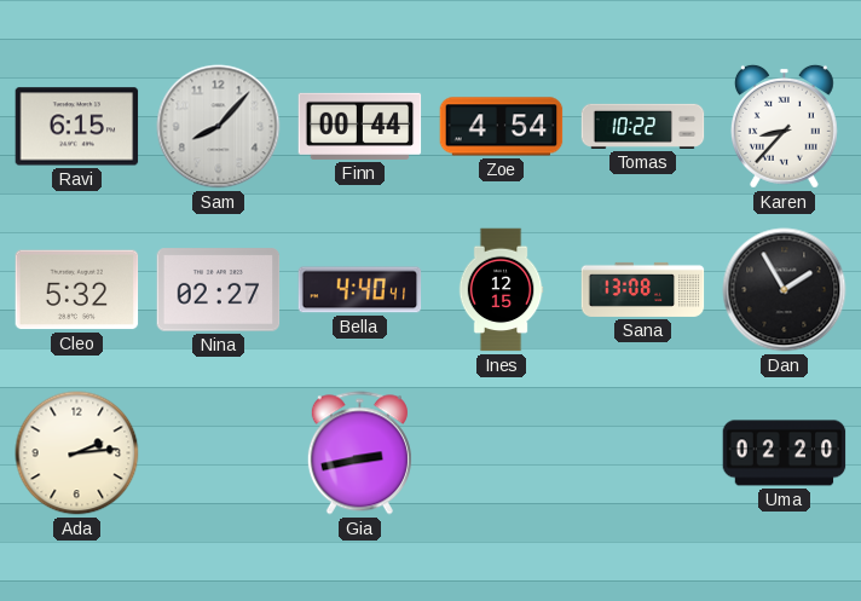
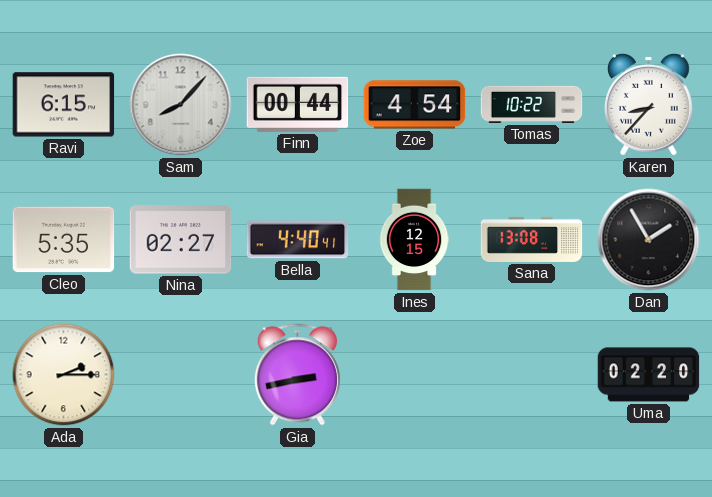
Cleo: 5:32 -> 5:35 (64, 240)
Ada: 2:14 -> 2:15 (64, 375)
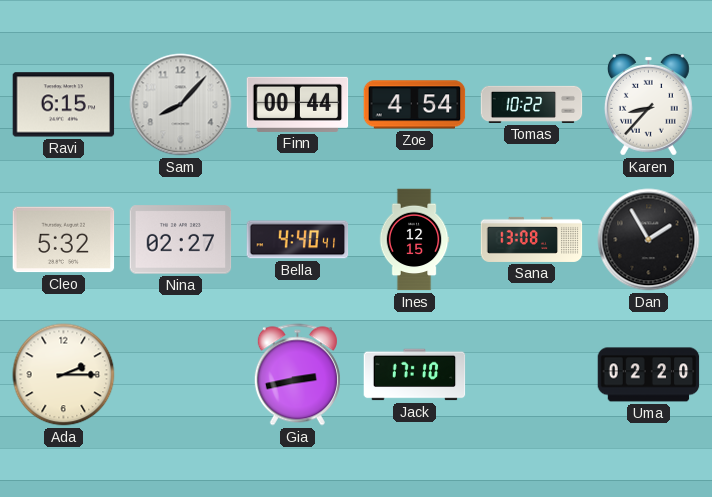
Cleo: 5:35 -> 5:32 (64, 240)
Jack: none -> 17:10 (415, 375)
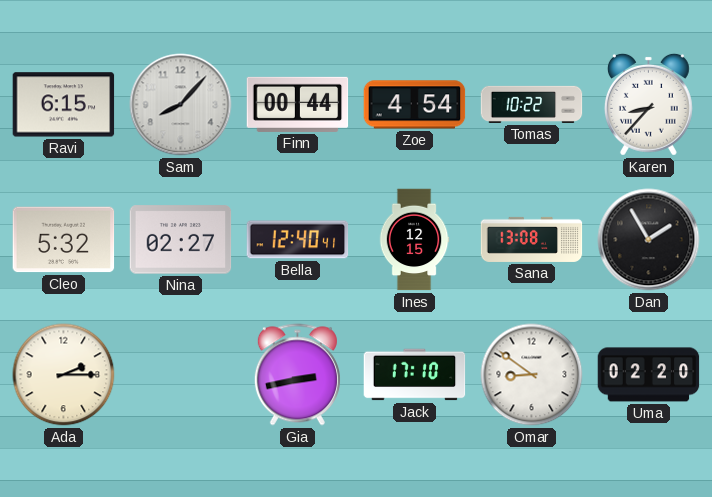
Bella: 4:40 -> 12:40 (298, 240)
Omar: none -> 8:51 (532, 375)
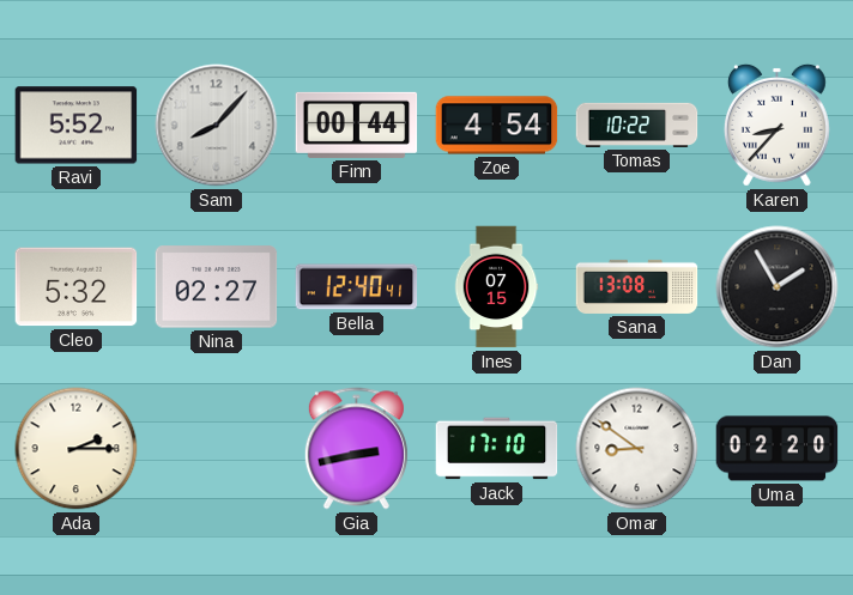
Ravi: 6:15 -> 5:52 (77, 126)
Ines: 12:15 -> 07:15 (496, 287)
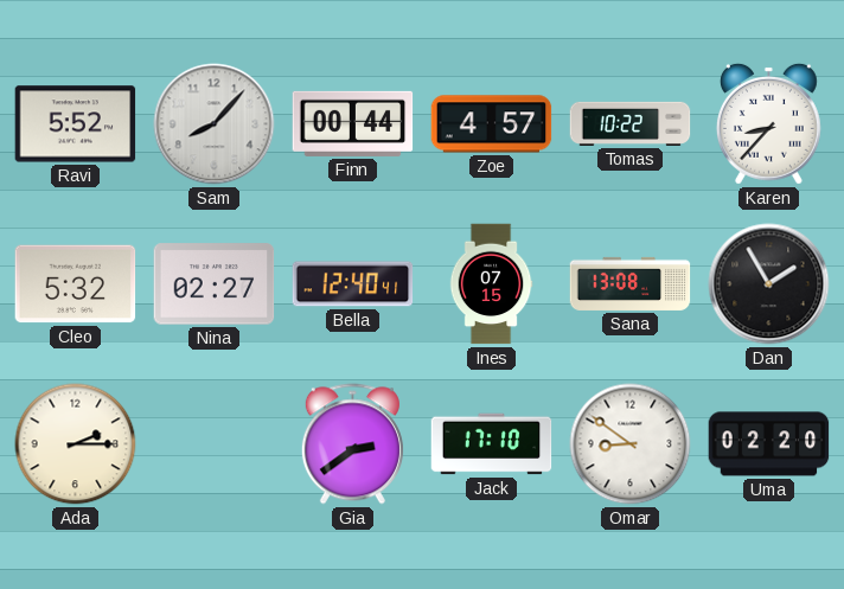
Zoe: 4:54 -> 4:57 (492, 124)
Gia: 2:43 -> 2:39 (352, 444)
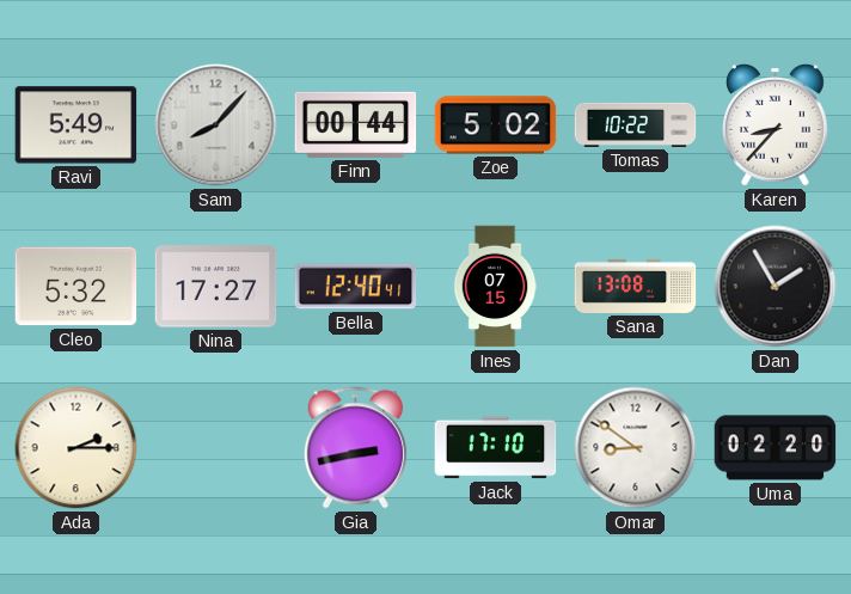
Ravi: 5:52 -> 5:49 (76, 125)
Zoe: 4:57 -> 5:02 (496, 125)
Nina: 02:27 -> 17:27 (216, 287)
Gia: 2:39 -> 2:43 (355, 448)
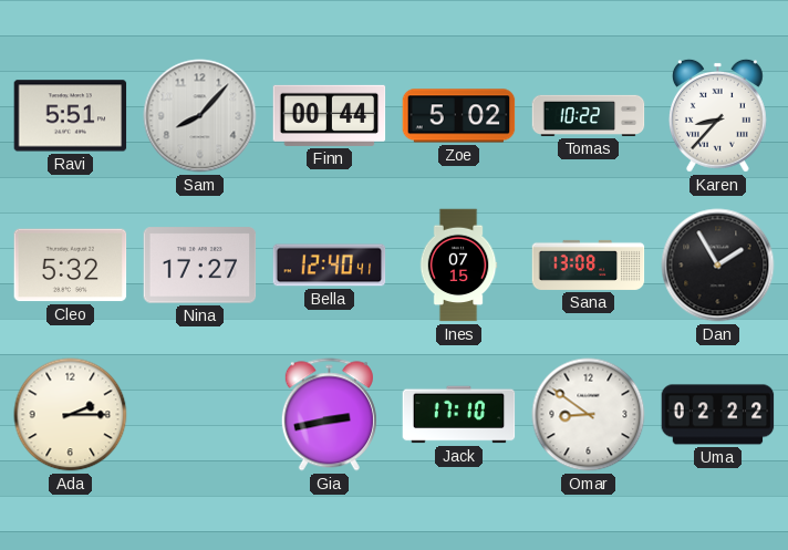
Ravi: 5:49 -> 5:51 (71, 116)
Uma: 02:20 -> 02:22 (718, 415)
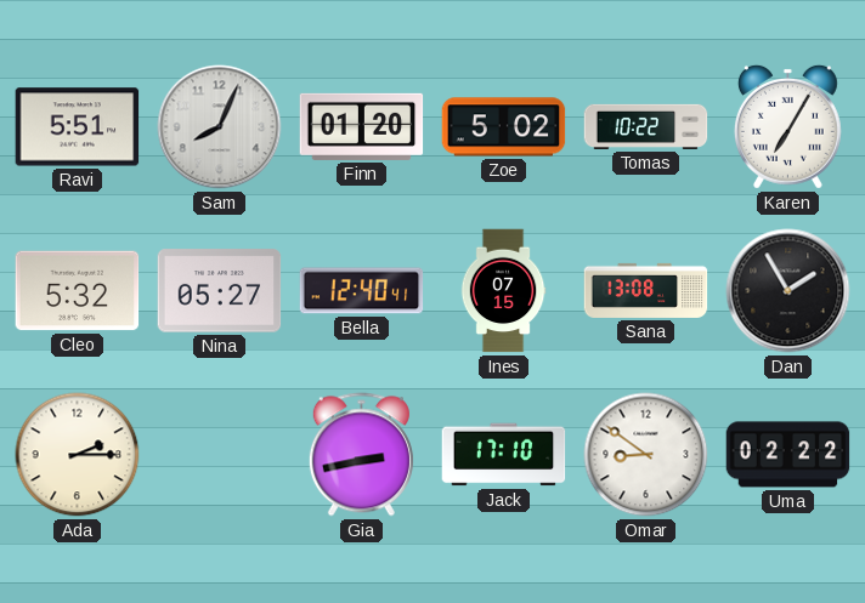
Sam: 8:07 -> 8:04 (220, 127)
Finn: 00:44 -> 01:20 (362, 126)
Karen: 8:37 -> 7:05 (787, 126)
Nina: 17:27 -> 05:27 (220, 291)
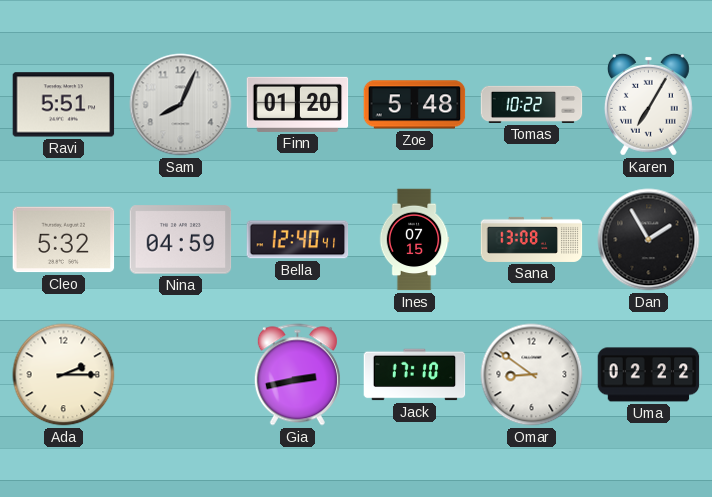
Zoe: 5:02 -> 5:48 (415, 105)
Nina: 05:27 -> 04:59 (181, 240)
